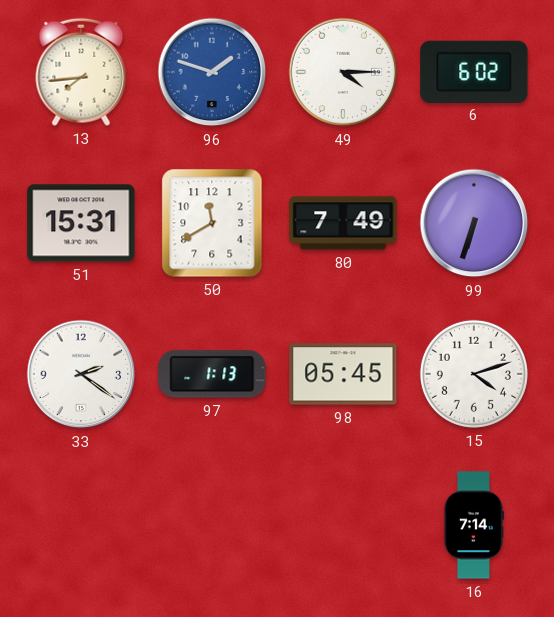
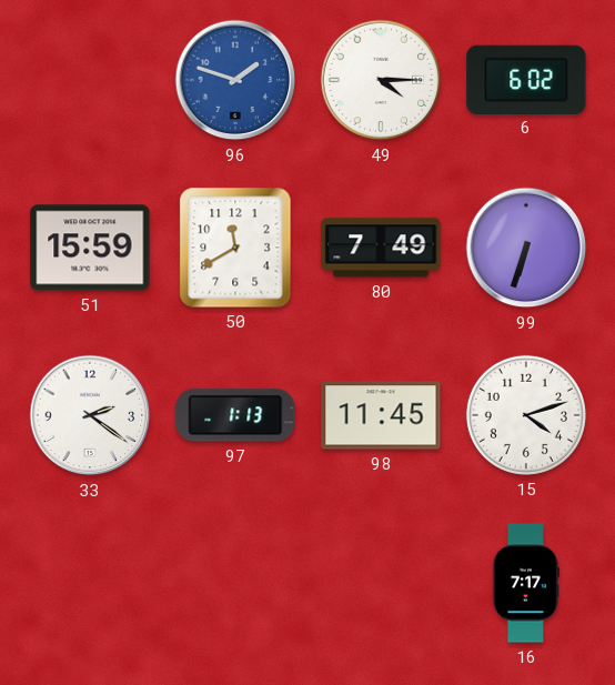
13: 7:44 -> none (81, 72)
51: 15:31 -> 15:59 (90, 248)
98: 05:45 -> 11:45 (381, 415)
16: 7:14 -> 7:17 (525, 583)
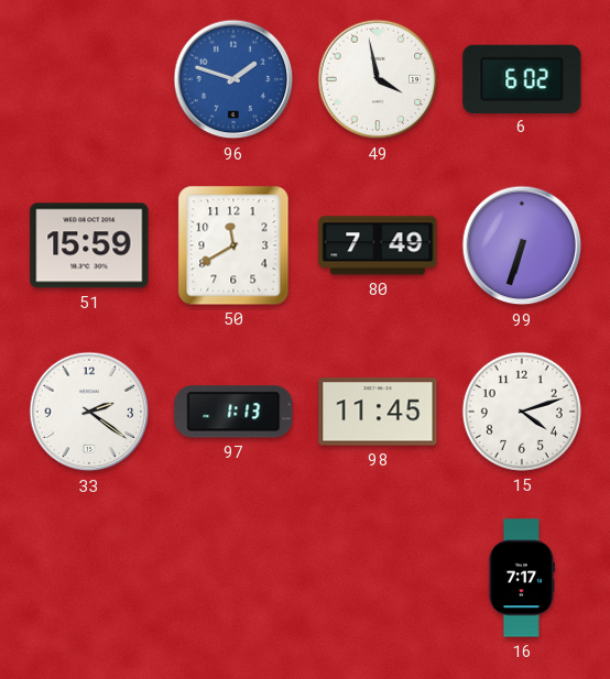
49: 4:15 -> 3:58 (378, 79)
